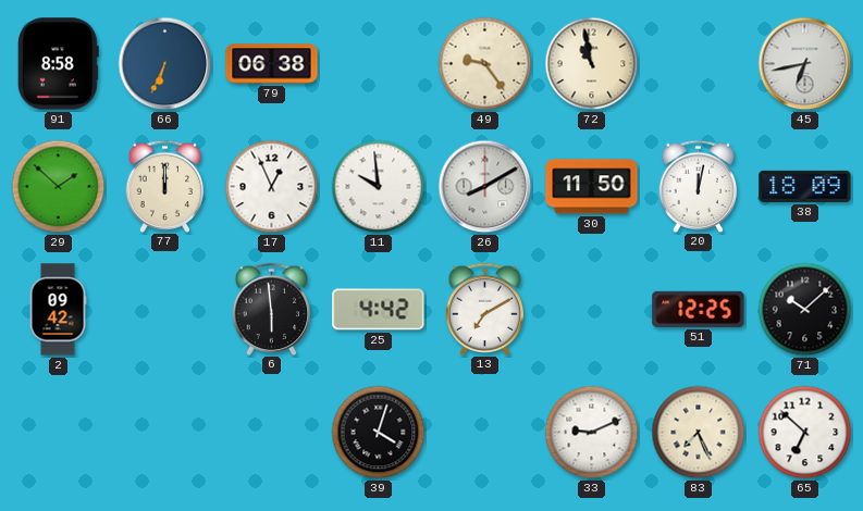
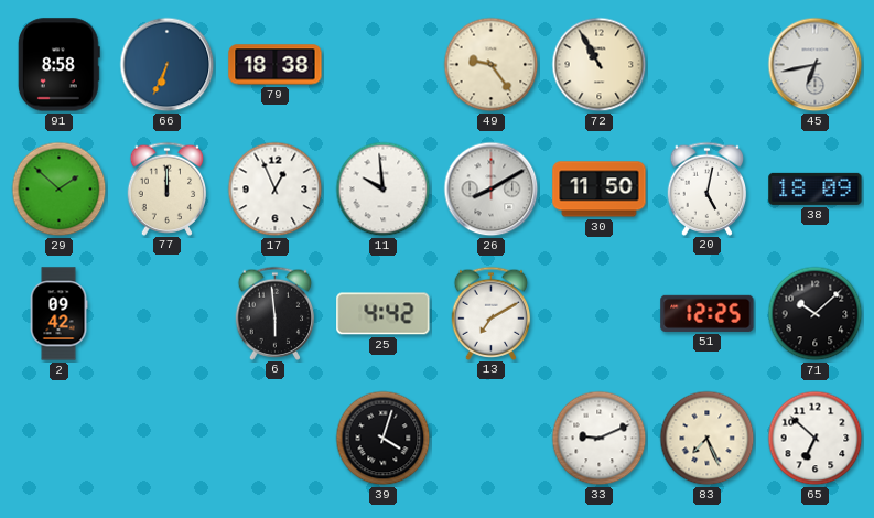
79: 06:38 -> 18:38 (276, 65)
72: 10:58 -> 10:55 (600, 65)
20: 12:02 -> 5:02 (708, 188)
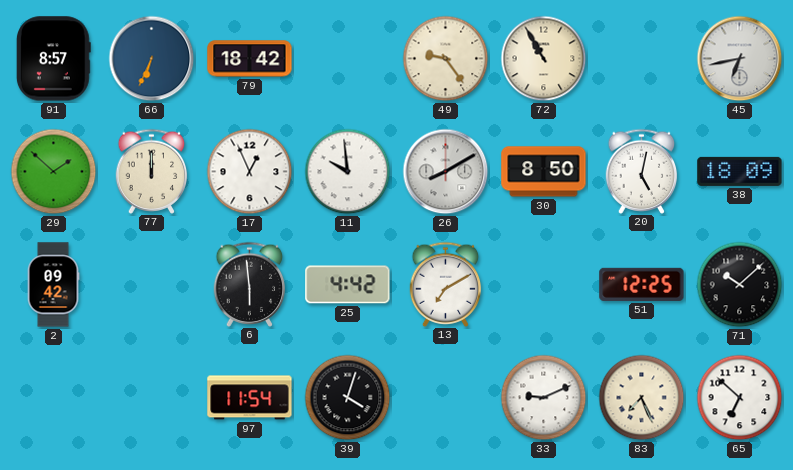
91: 8:58 -> 8:57 (53, 59)
79: 18:38 -> 18:42 (250, 59)
30: 11:50 -> 8:50 (544, 172)
97: none -> 11:54 (250, 398)
